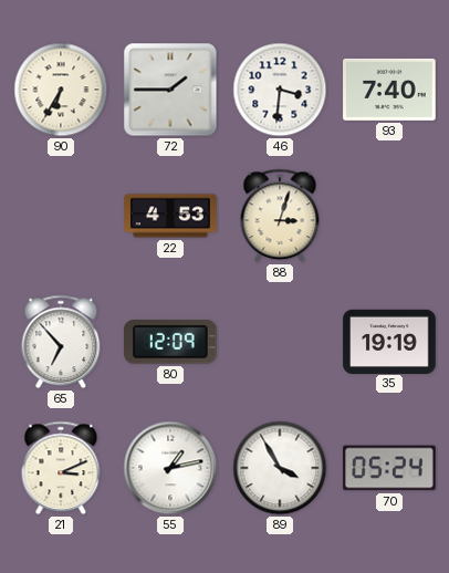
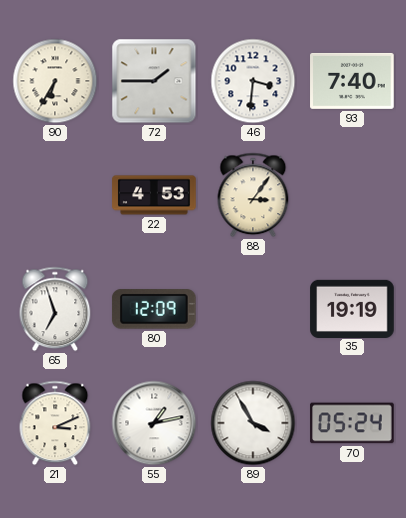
88: 3:03 -> 3:06 (253, 195)
65: 6:53 -> 6:57 (55, 309)
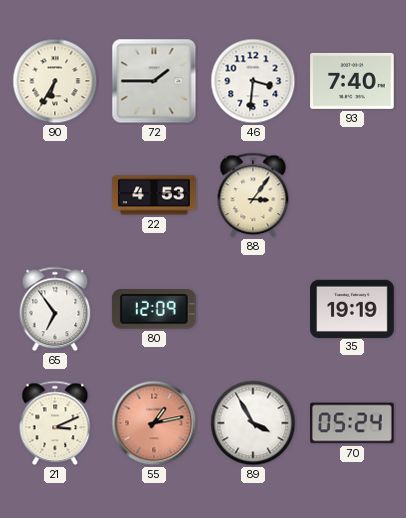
65: 6:57 -> 6:54 (55, 309)
55 dial: white -> salmon (154, 423)
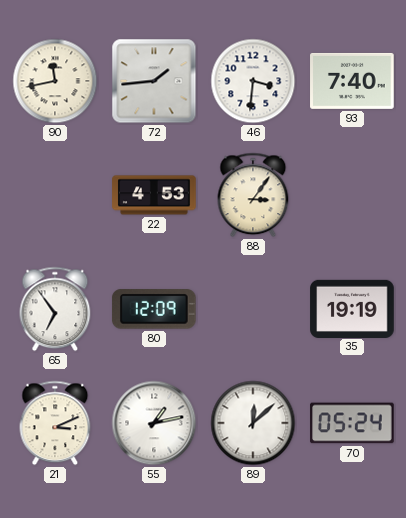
90: 6:35 -> 11:43 (55, 81)
72: 1:45 -> 1:44 (154, 81)
55 dial: salmon -> white (154, 423)
89: 3:55 -> 12:08 (253, 423)
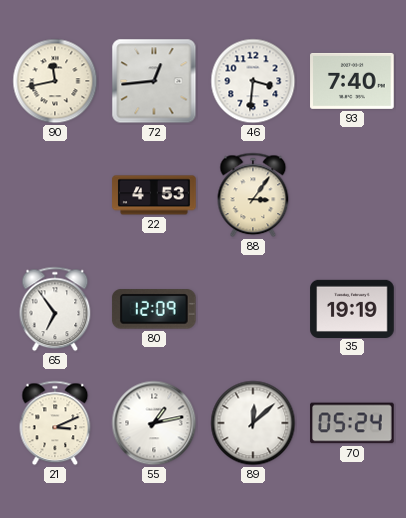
72: 1:44 -> 12:44 (154, 81)
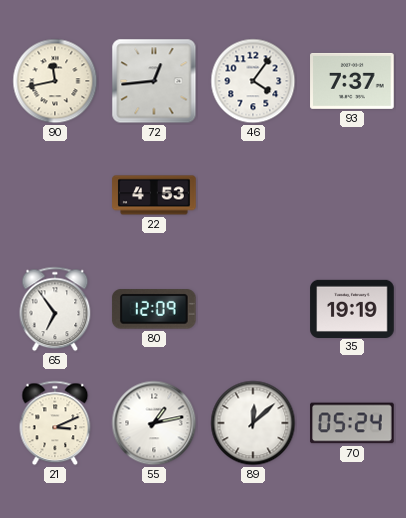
46: 3:31 -> 4:06 (253, 81)
93: 7:40 -> 7:37 (352, 81)
88: 3:06 -> none (253, 195)
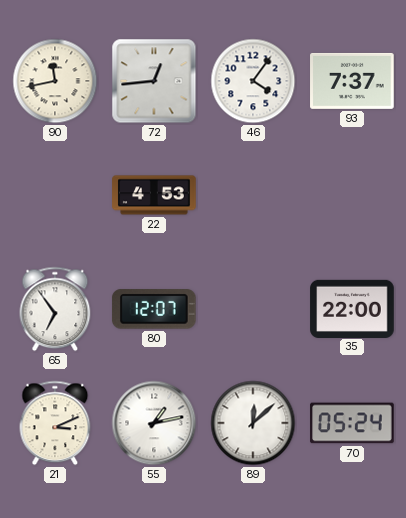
80: 12:09 -> 12:07 (154, 309)
35: 19:19 -> 22:00 (352, 308)
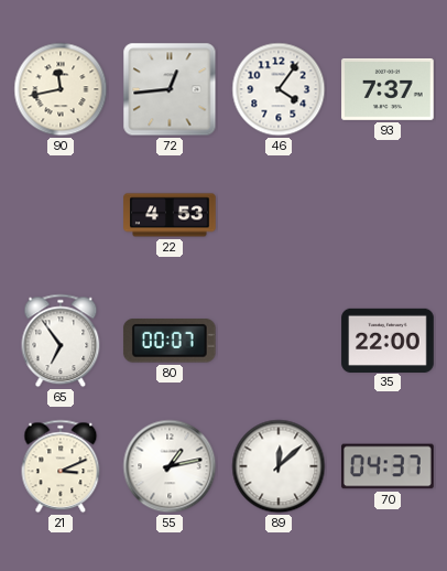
80: 12:07 -> 00:07 (170, 341)
70: 05:24 -> 04:37 (388, 466)
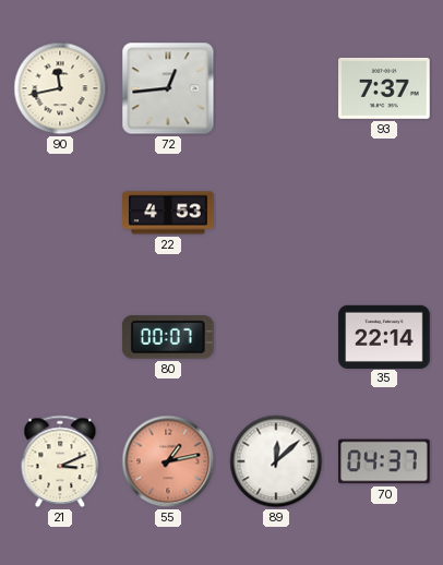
46: 4:06 -> none (279, 89)
65: 6:54 -> none (61, 341)
35: 22:00 -> 22:14 (384, 336)
55 dial: white -> salmon (168, 461)
